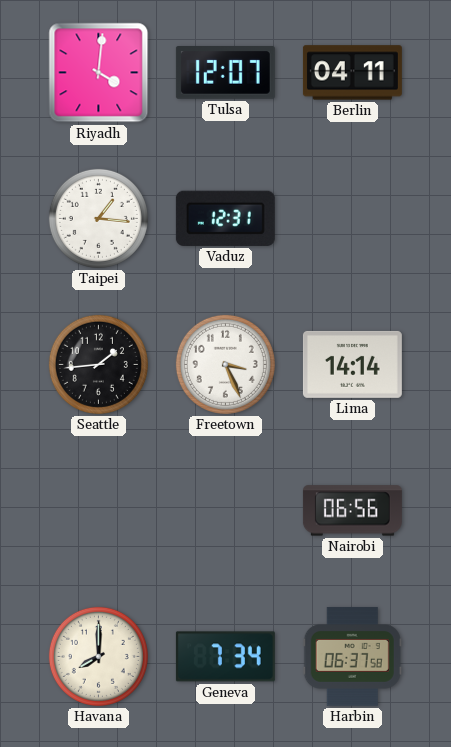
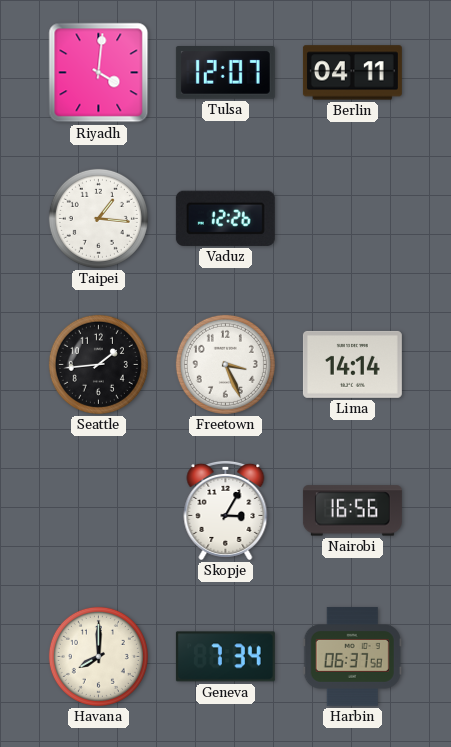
Vaduz: 12:31 -> 12:26 (225, 218)
Skopje: none -> 3:05 (226, 510)
Nairobi: 06:56 -> 16:56 (352, 511)
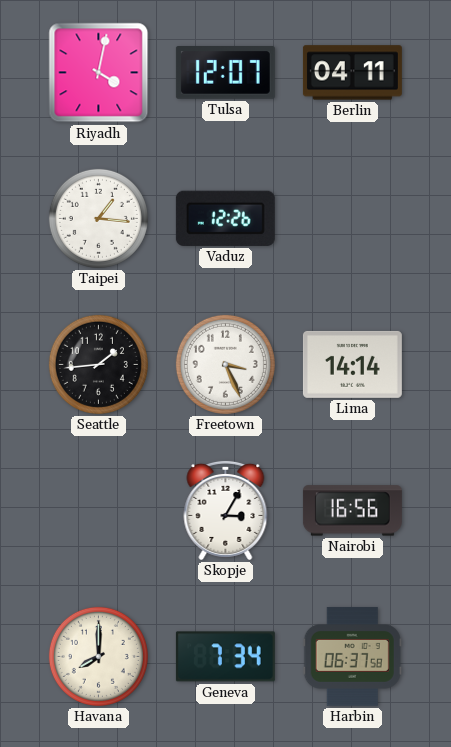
Riyadh: 4:01 -> 4:02 (99, 73)
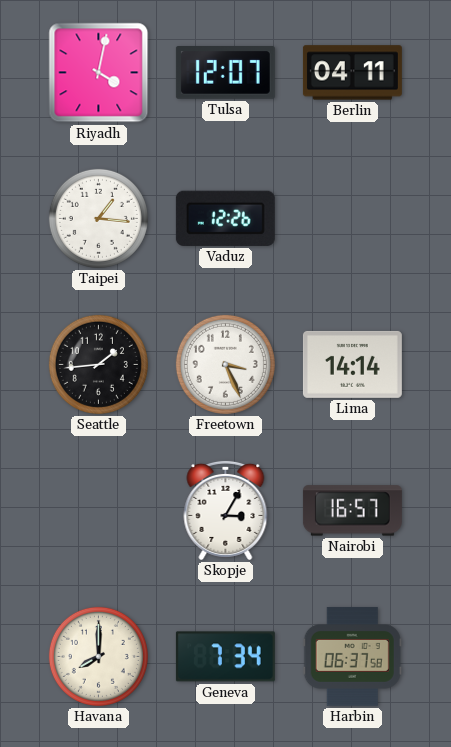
Nairobi: 16:56 -> 16:57 (352, 511)
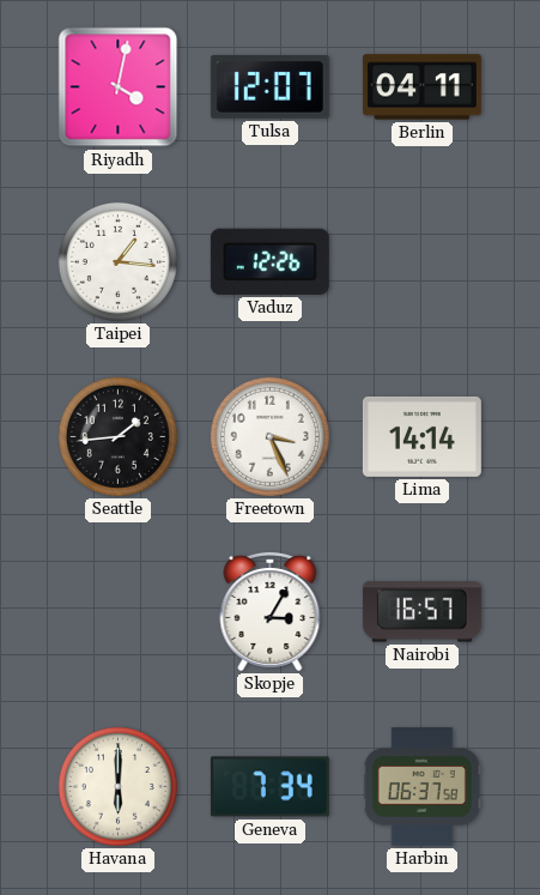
Havana: 8:00 -> 6:00 (117, 786)
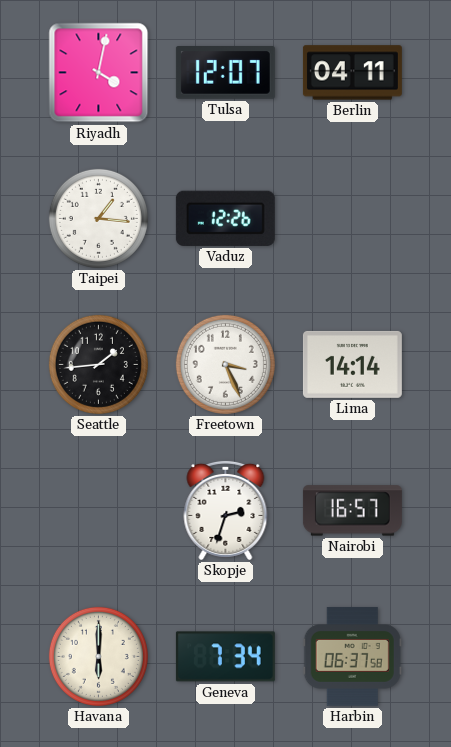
Skopje: 3:05 -> 2:33 (226, 510)
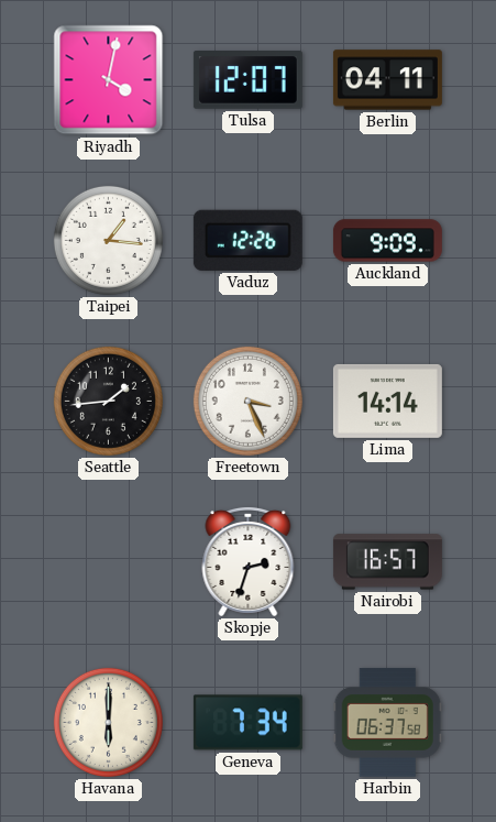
Auckland: none -> 9:09 (387, 241)
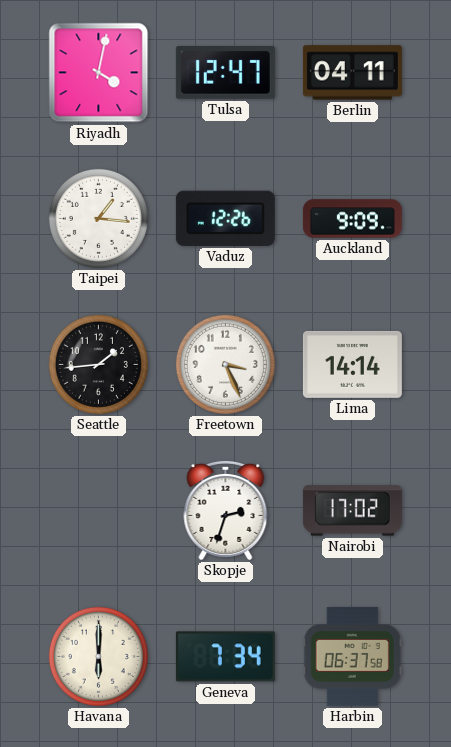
Tulsa: 12:07 -> 12:47 (225, 73)
Nairobi: 16:57 -> 17:02 (352, 511)
